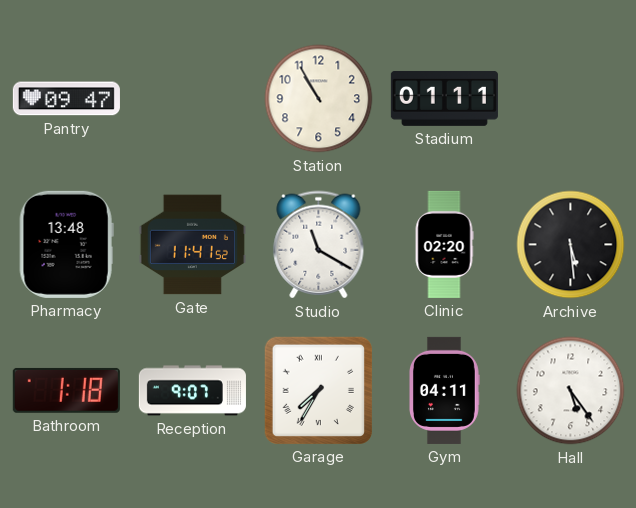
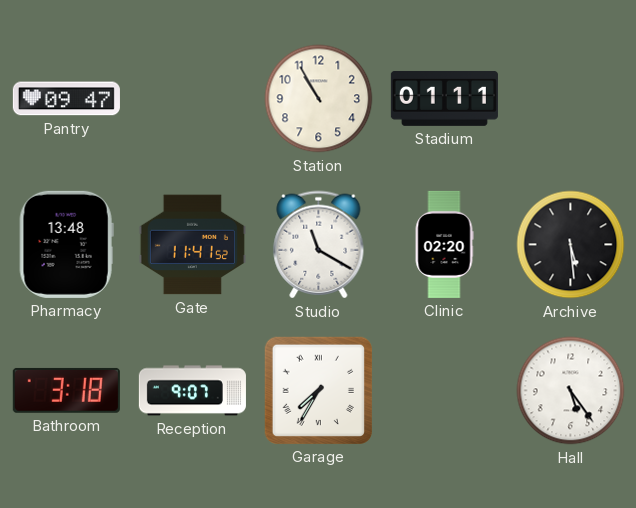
Bathroom: 1:18 -> 3:18 (66, 390)
Gym: 04:11 -> none (445, 390)
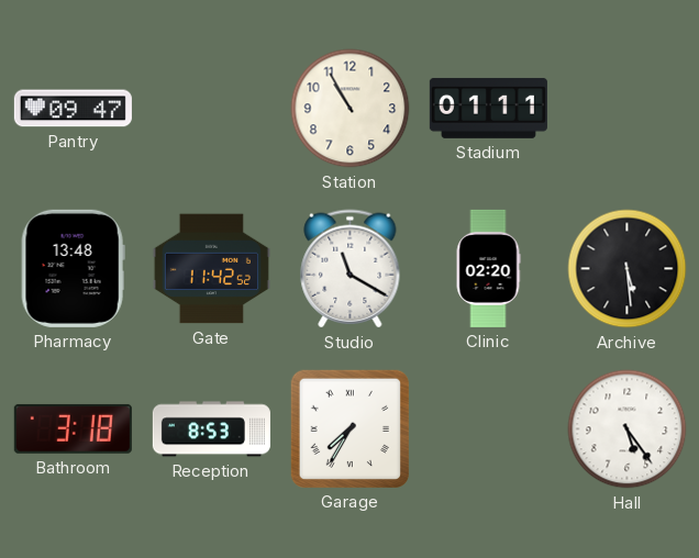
Gate: 11:41 -> 11:42 (211, 269)
Reception: 9:07 -> 8:53 (211, 429)
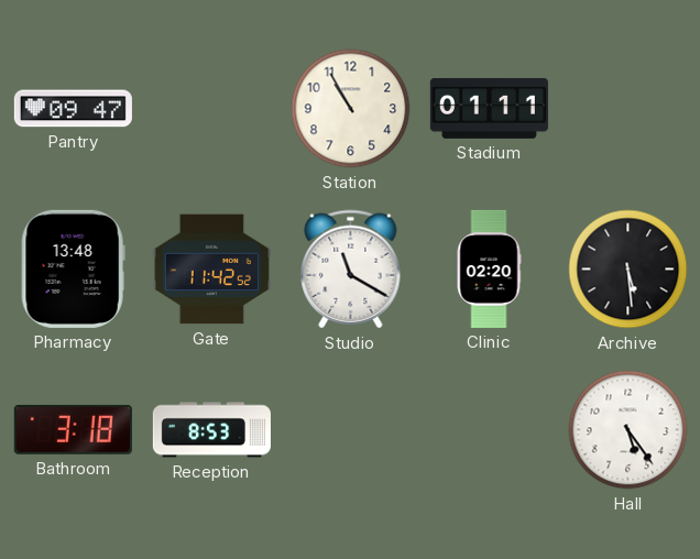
Garage: 7:35 -> none (349, 428)
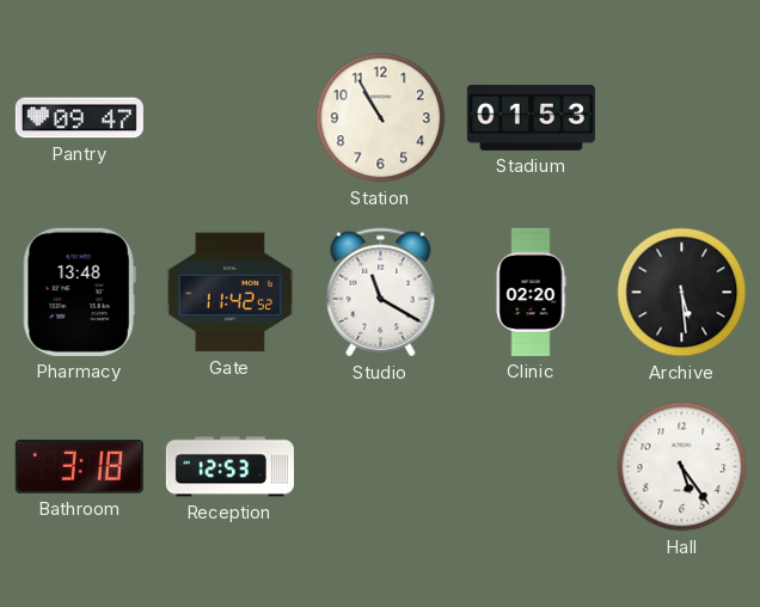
Stadium: 01:11 -> 01:53 (531, 117)
Reception: 8:53 -> 12:53 (229, 467)
